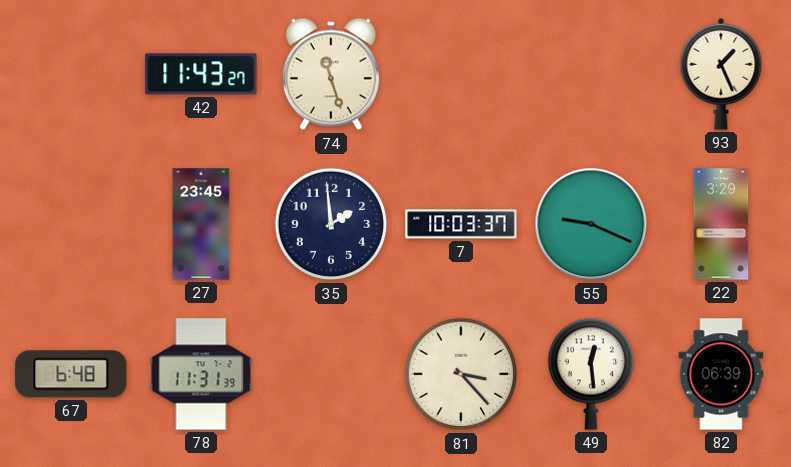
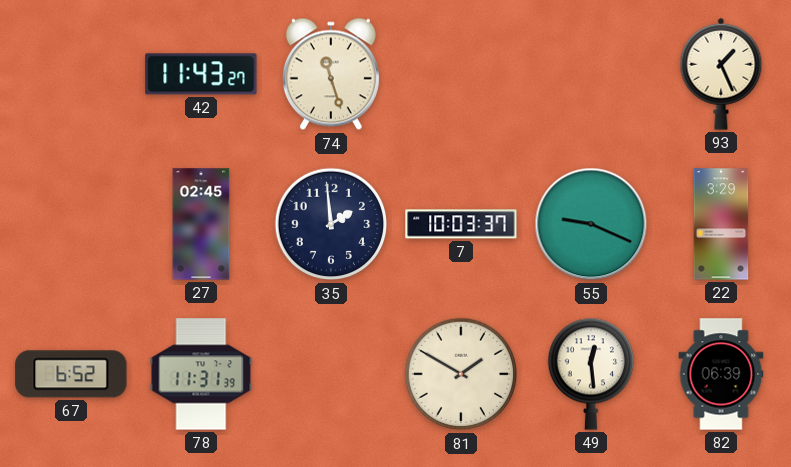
27: 23:45 -> 02:45 (201, 224)
67: 6:48 -> 6:52 (71, 374)
81: 3:23 -> 1:50 (461, 374)
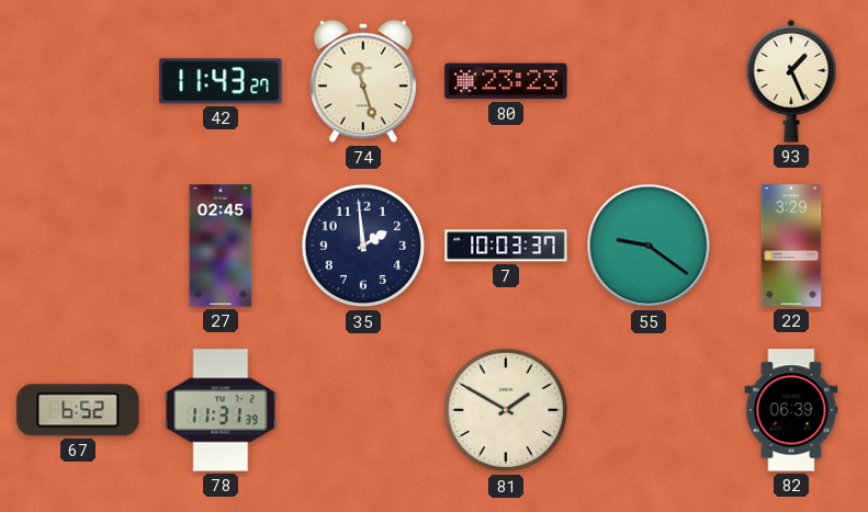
80: none -> 23:23 (506, 81)
55: 9:19 -> 9:21 (649, 246)
49: 12:29 -> none (590, 374)
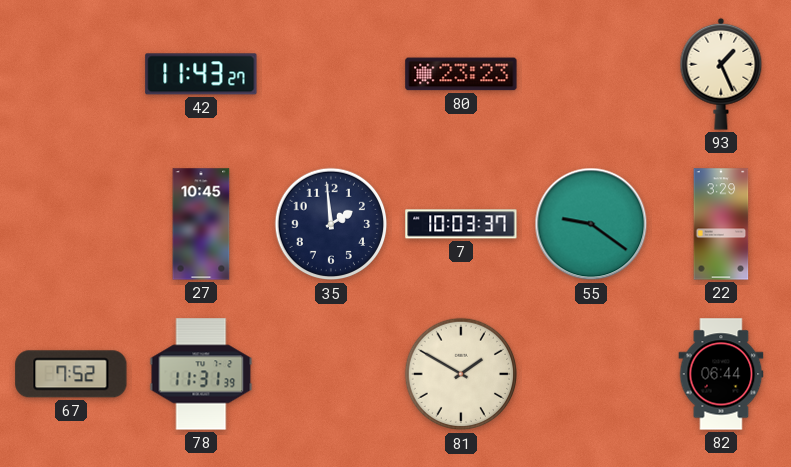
74: 11:27 -> none (363, 81)
27: 02:45 -> 10:45 (201, 224)
67: 6:52 -> 7:52 (71, 374)
82: 06:39 -> 06:44 (721, 374)
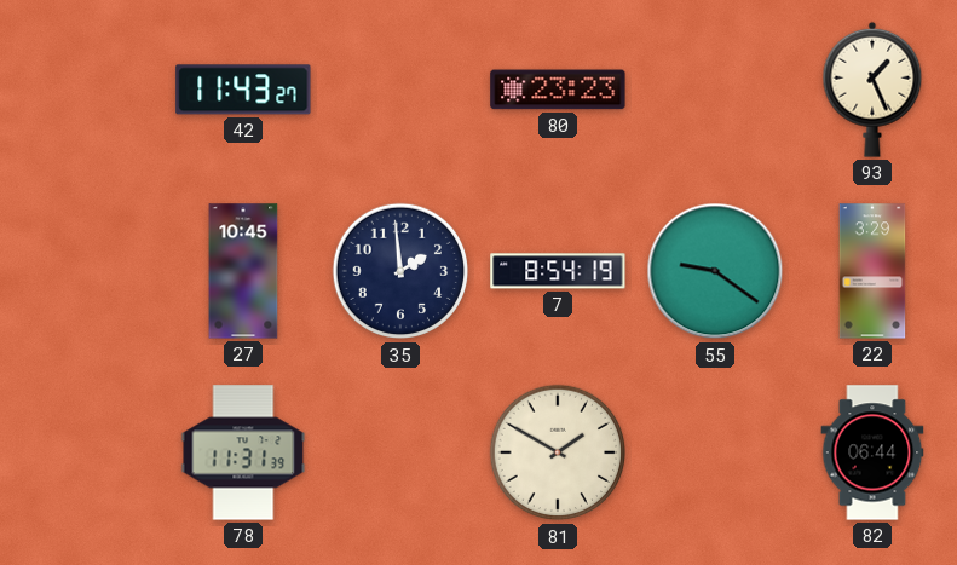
7: 10:03 -> 8:54 (558, 271)
67: 7:52 -> none (71, 374)
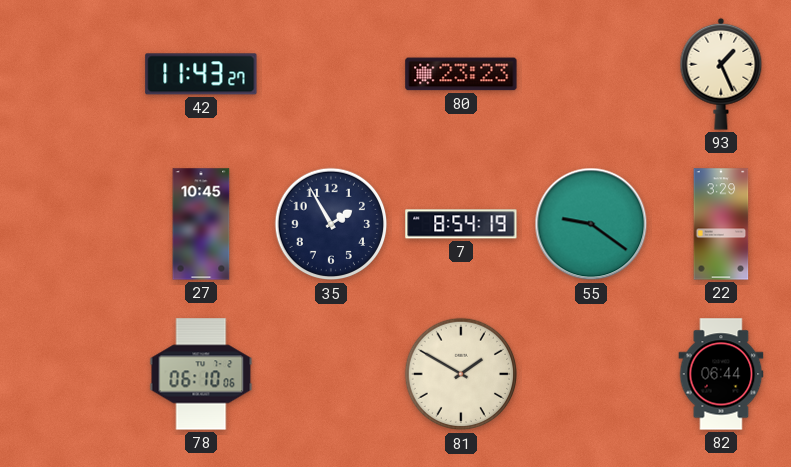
35: 1:59 -> 1:55 (331, 224)
78: 11:31 -> 06:10 (201, 374)
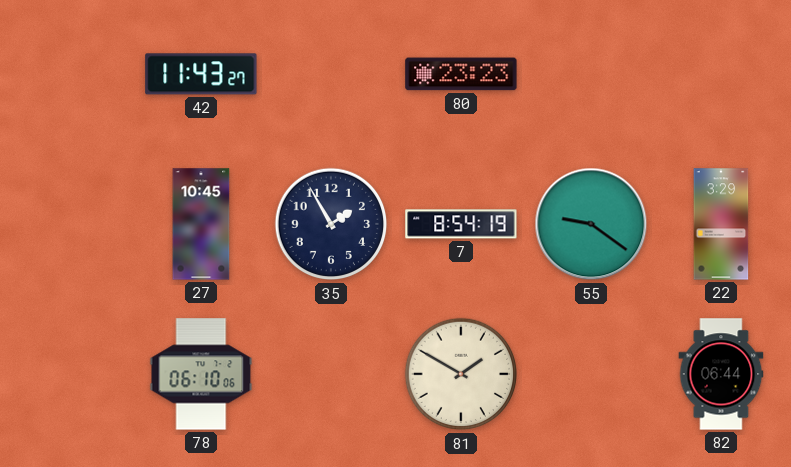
93: 1:26 -> none (721, 74)
